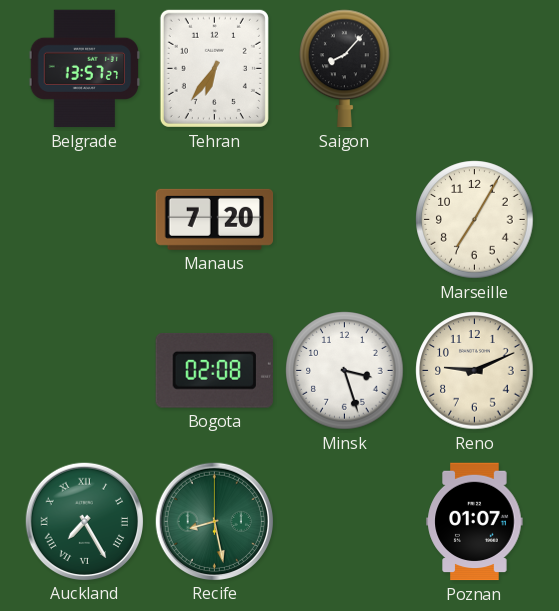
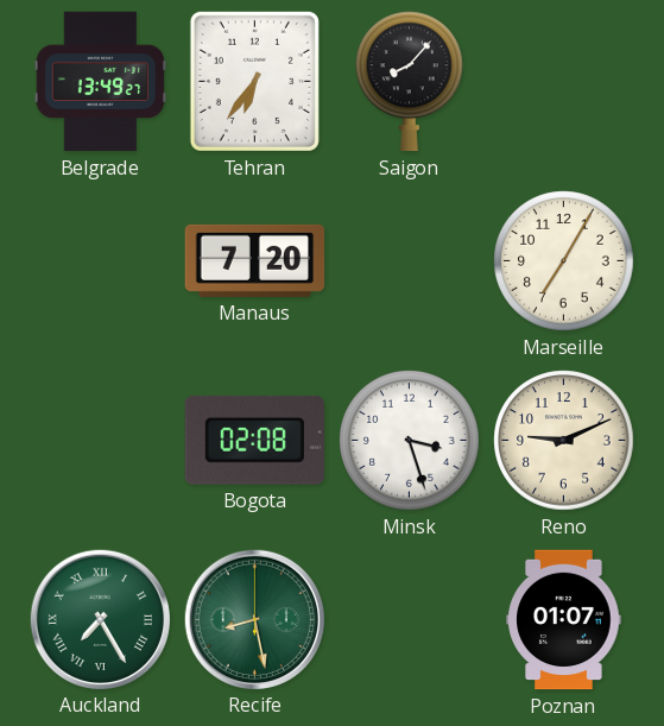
Belgrade: 13:57 -> 13:49 (101, 82)
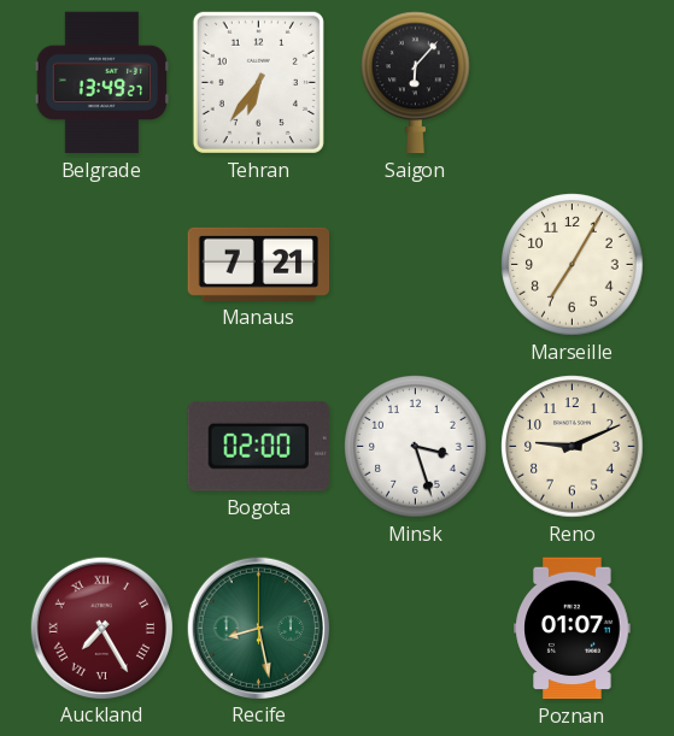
Saigon: 8:07 -> 6:07 (416, 83)
Manaus: 7:20 -> 7:21 (259, 264)
Bogota: 02:08 -> 02:00 (258, 446)
Auckland dial: green -> burgundy (101, 628)
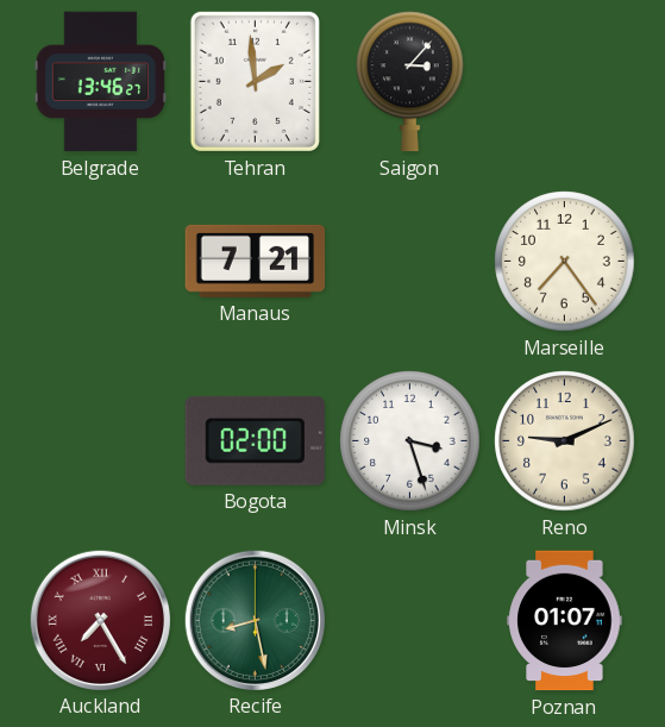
Belgrade: 13:49 -> 13:46 (101, 82)
Tehran: 6:36 -> 1:59 (255, 81)
Saigon: 6:07 -> 3:07 (410, 82)
Marseille: 7:05 -> 7:24 (565, 262)
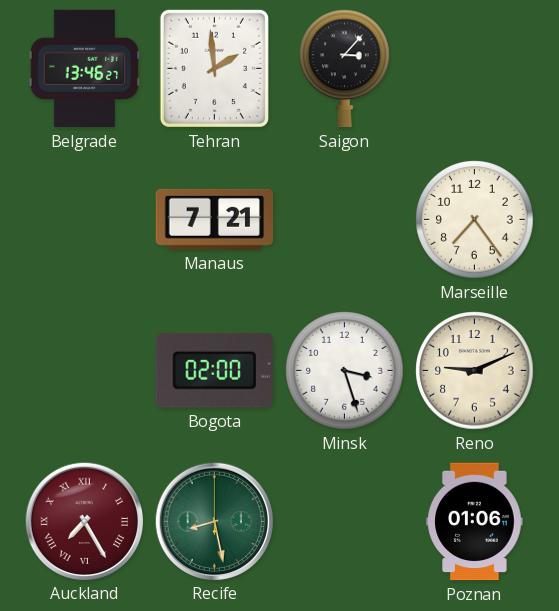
Poznan: 01:07 -> 01:06 (475, 522)
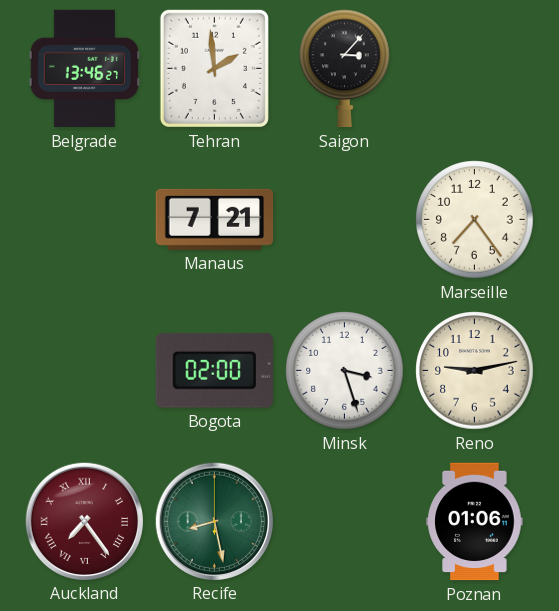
Reno: 9:11 -> 9:13 (475, 371)
Auckland: 7:25 -> 7:24 (84, 521)
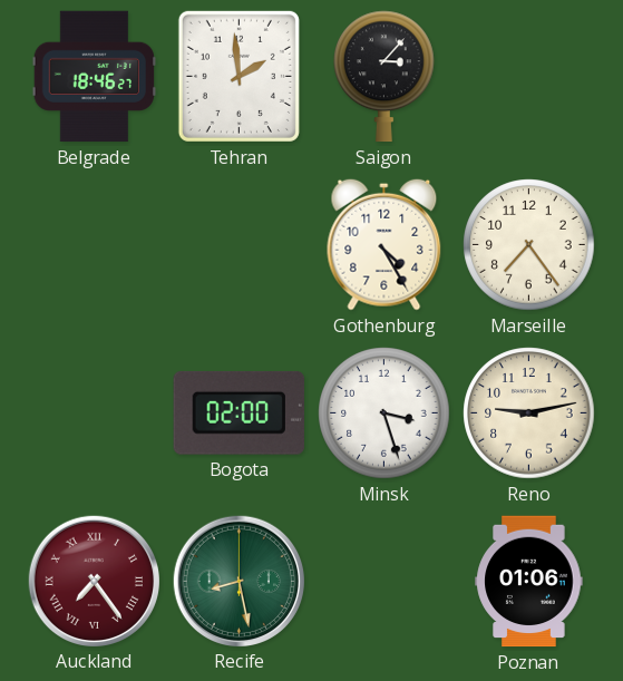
Belgrade: 13:46 -> 18:46 (95, 77)
Manaus: 7:21 -> none (215, 219)
Gothenburg: none -> 4:25 (384, 244)
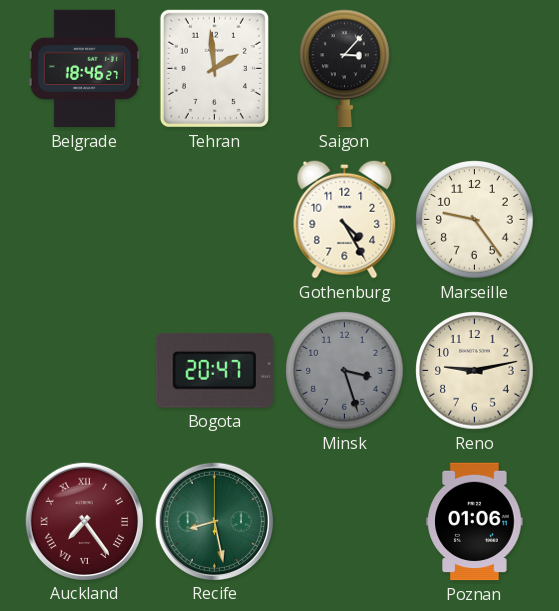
Marseille: 7:24 -> 9:24 (475, 220)
Bogota: 02:00 -> 20:47 (214, 370)
Minsk dial: white -> grey (345, 371)
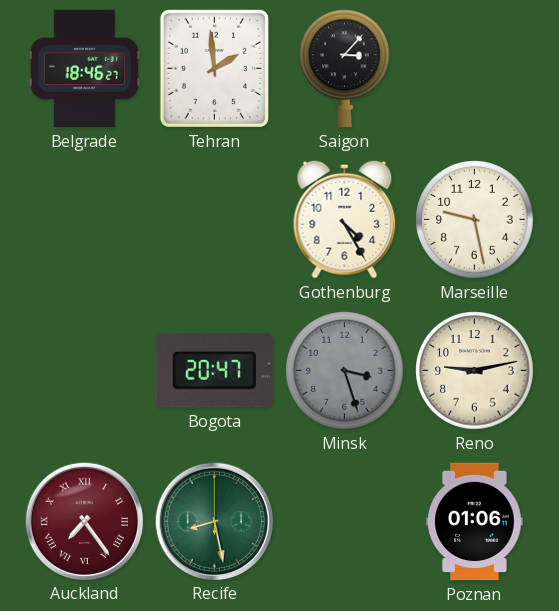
Marseille: 9:24 -> 9:28 (475, 220)
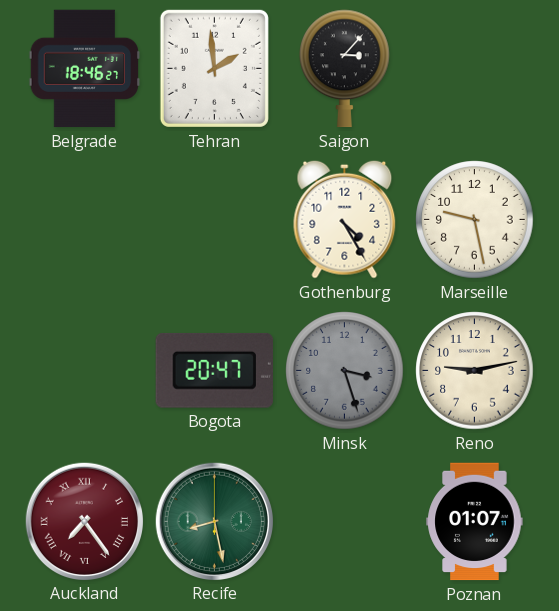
Poznan: 01:06 -> 01:07 (475, 522)
